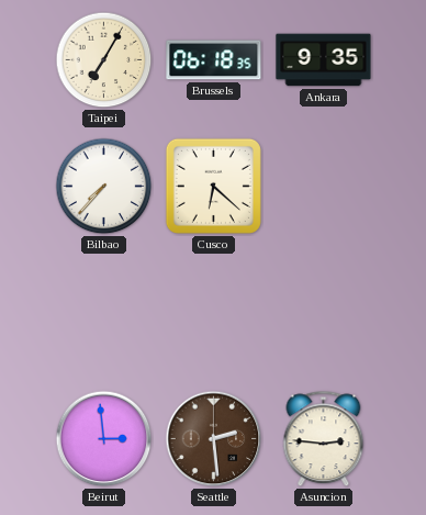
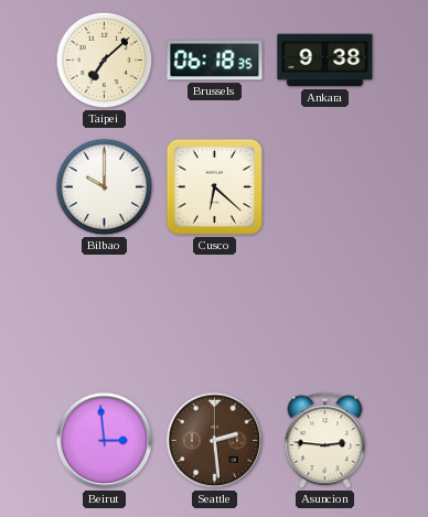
Taipei: 7:05 -> 7:08 (105, 61)
Ankara: 9:35 -> 9:38 (325, 61)
Bilbao: 7:37 -> 10:00 (105, 187)
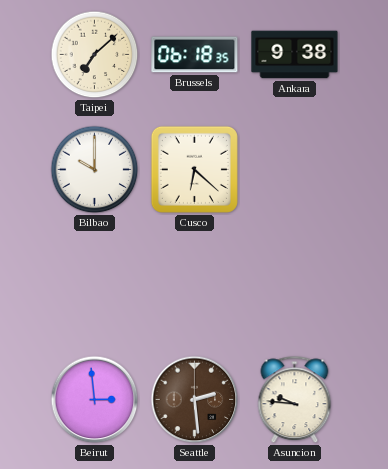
Asuncion: 2:46 -> 9:46 (295, 400)
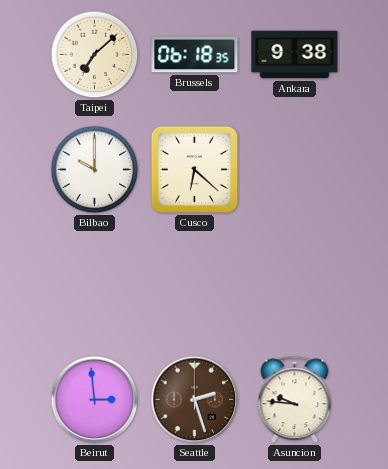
Seattle: 2:29 -> 2:27 (195, 400)
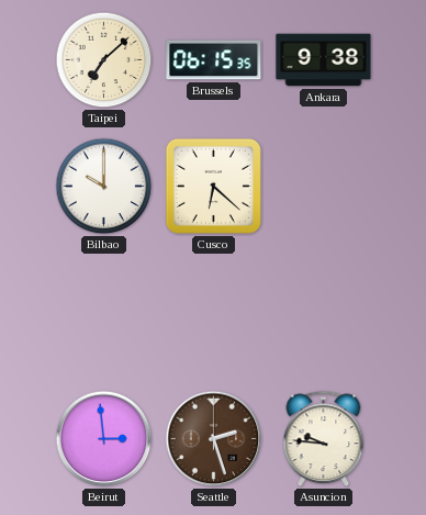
Brussels: 06:18 -> 06:15 (214, 60)
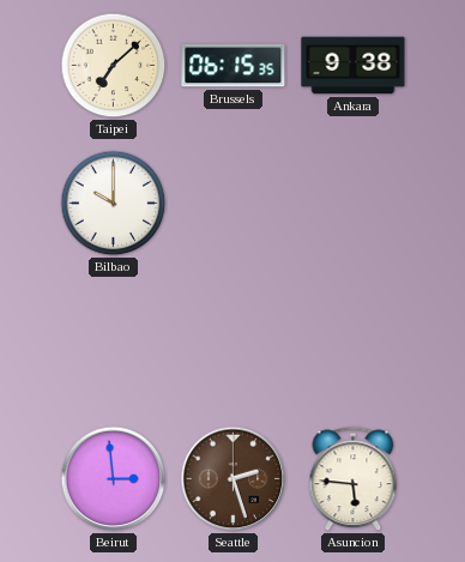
Cusco: 6:22 -> none (213, 186)
Asuncion: 9:46 -> 5:46 (354, 479)
